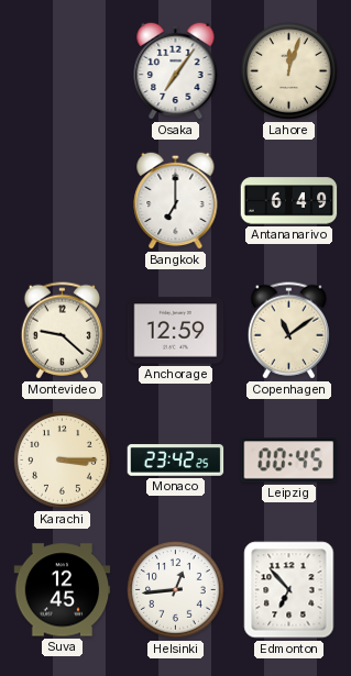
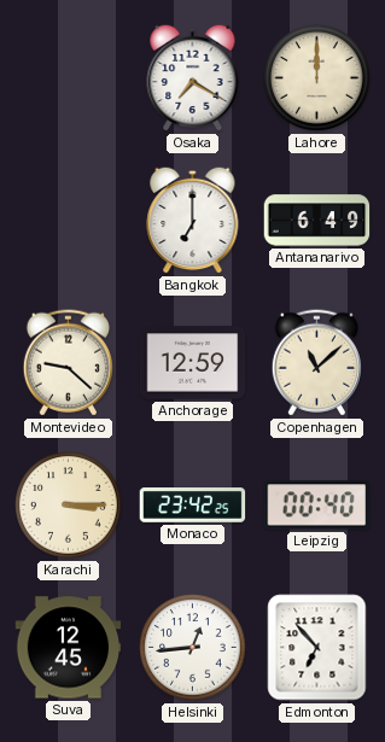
Osaka: 7:06 -> 7:20 (193, 77)
Lahore: 12:03 -> 12:00 (317, 78)
Copenhagen: 11:09 -> 11:08 (316, 363)
Leipzig: 00:45 -> 00:40 (317, 506)
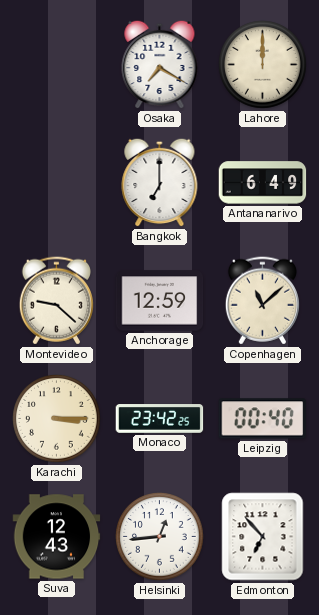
Suva: 12:45 -> 12:43 (57, 537)
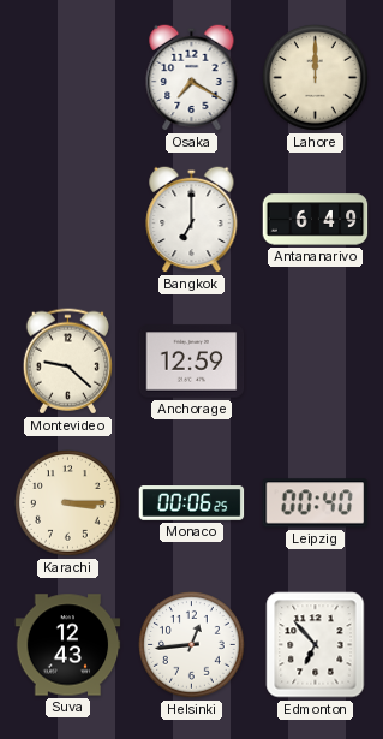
Copenhagen: 11:08 -> none (262, 301)
Monaco: 23:42 -> 00:06 (192, 503)
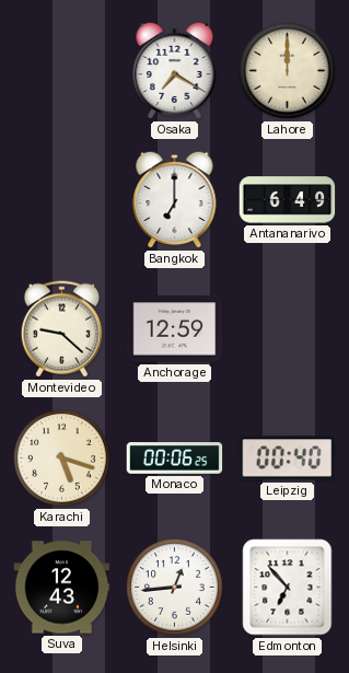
Karachi: 3:15 -> 5:18 (62, 459)
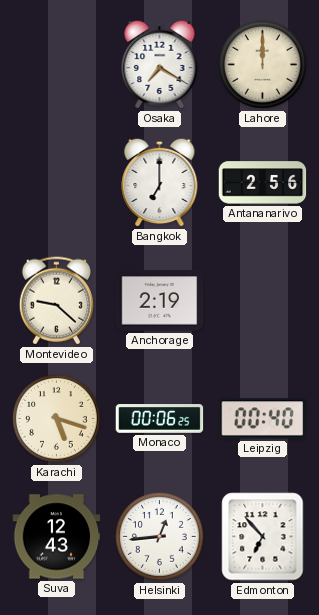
Antananarivo: 6:49 -> 2:56 (263, 183)
Anchorage: 12:59 -> 2:19 (160, 301)
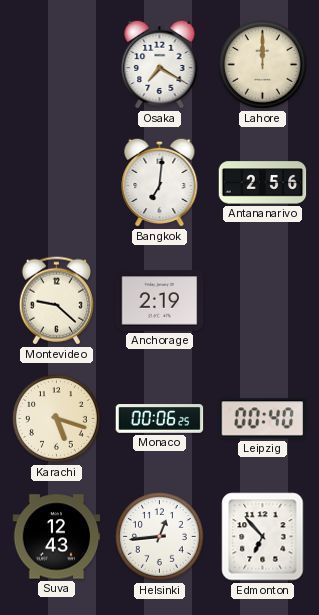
Bangkok: 7:00 -> 7:01 (160, 182)
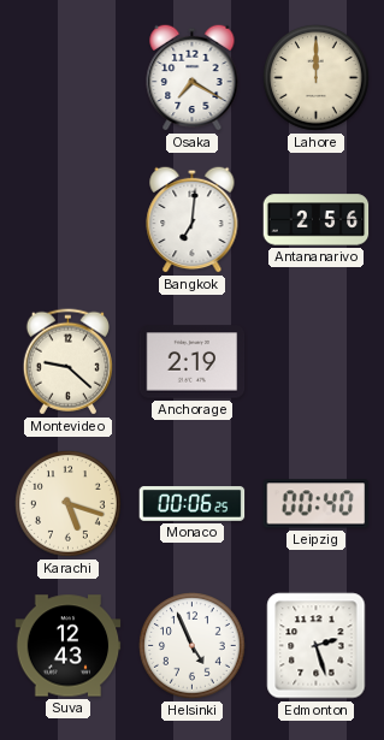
Helsinki: 12:44 -> 4:56 (193, 646)
Edmonton: 6:53 -> 2:27 (317, 646)
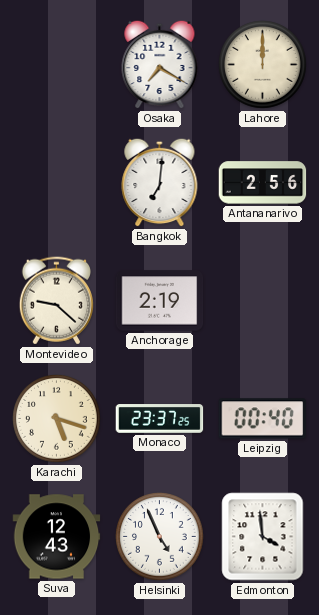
Monaco: 00:06 -> 23:37 (160, 419)
Edmonton: 2:27 -> 3:59 (263, 537)
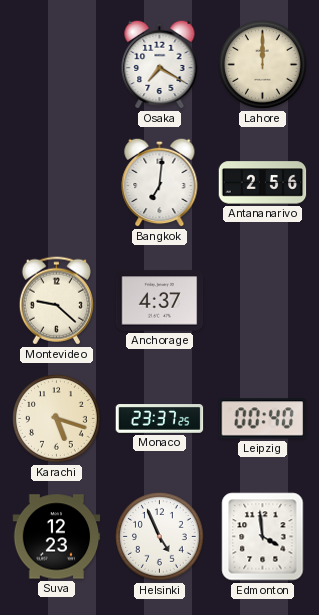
Anchorage: 2:19 -> 4:37 (160, 301)
Suva: 12:43 -> 12:23 (57, 537)
